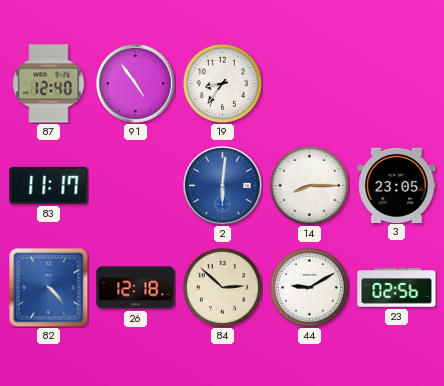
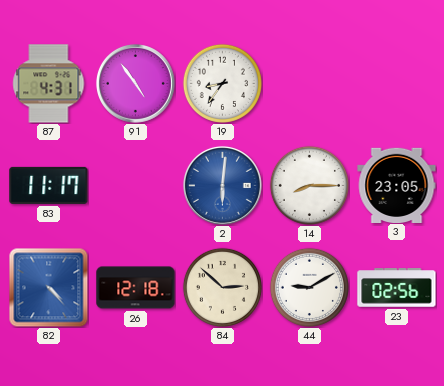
87: 12:40 -> 4:31 (49, 84)
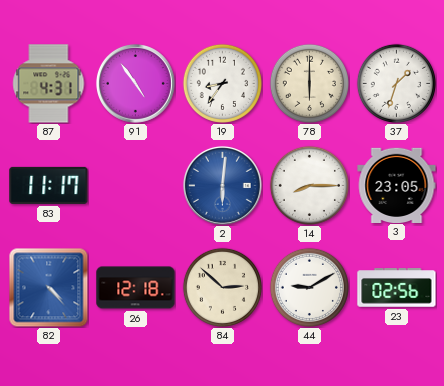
78: none -> 6:00 (309, 83)
37: none -> 1:33 (396, 83)
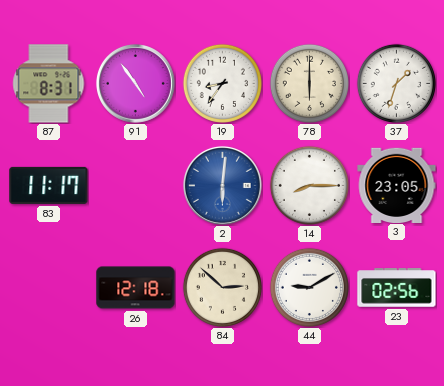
87: 4:31 -> 8:31 (49, 84)
82: 4:23 -> none (48, 287)
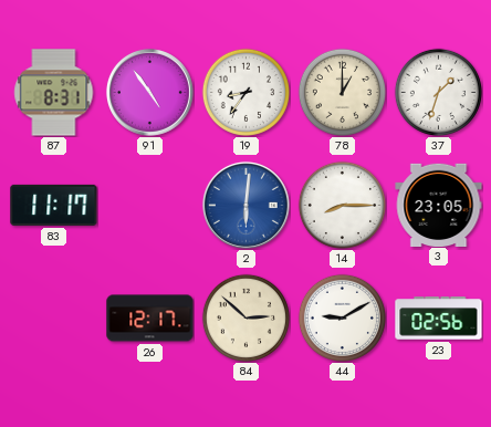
78: 6:00 -> 1:00 (342, 92)
26: 12:18 -> 12:17 (150, 319)
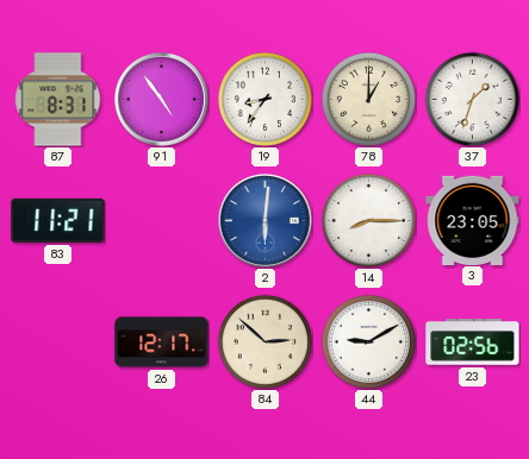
83: 11:17 -> 11:21 (58, 220)
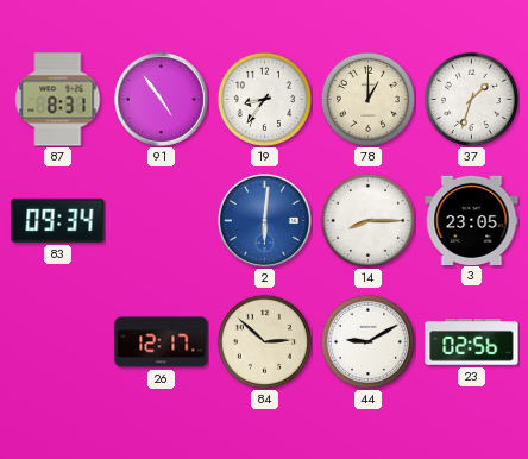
83: 11:21 -> 09:34 (58, 220)
